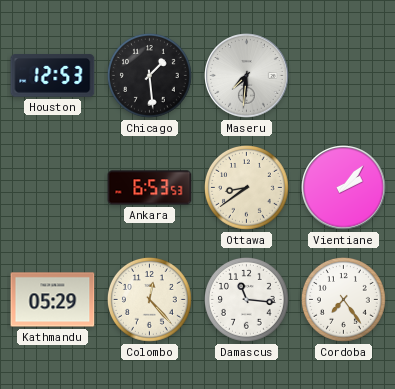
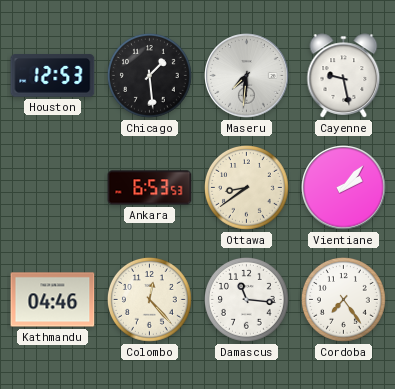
Cayenne: none -> 9:28 (344, 76)
Kathmandu: 05:29 -> 04:46 (53, 300)
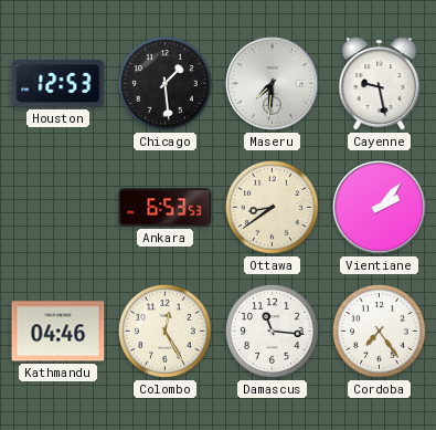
Colombo: 12:23 -> 12:25 (166, 332)
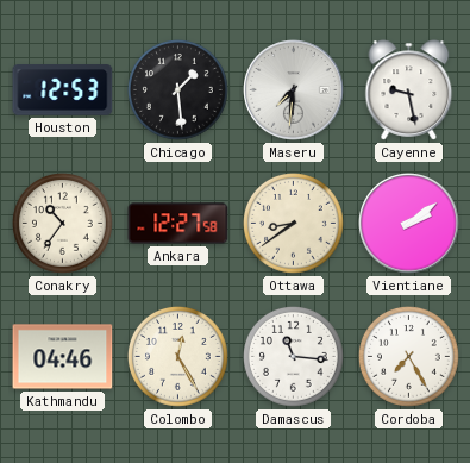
Conakry: none -> 10:36 (63, 224)
Ankara: 6:53 -> 12:27 (178, 224)
Vientiane: 2:07 -> 2:09 (409, 224)
Cordoba: 7:24 -> 7:25 (409, 357)
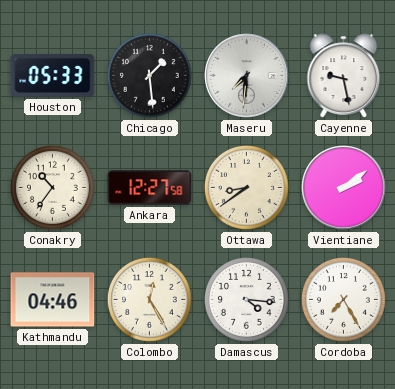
Houston: 12:53 -> 05:33 (53, 76)
Damascus: 11:16 -> 4:16 (247, 300)
